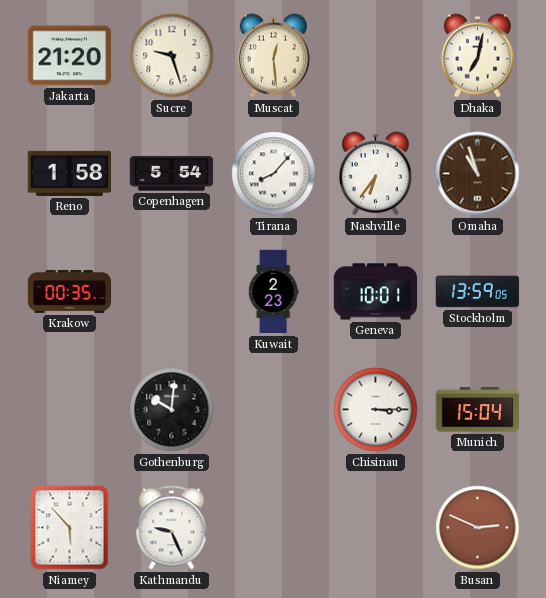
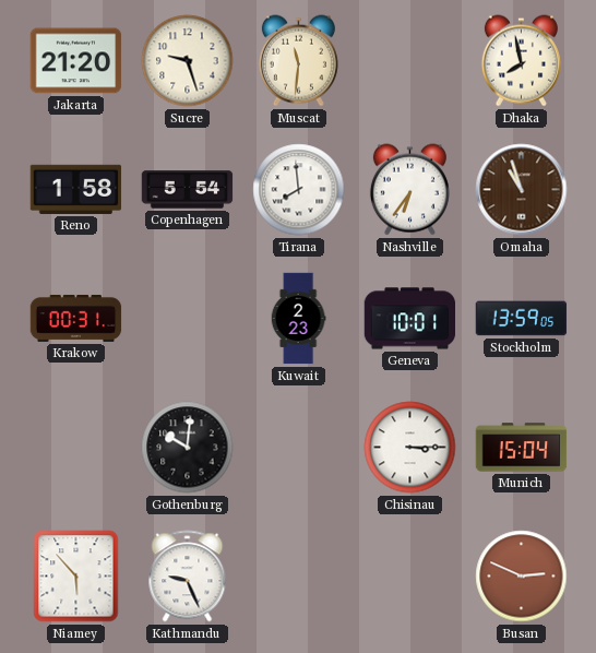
Muscat: 12:29 -> 11:31 (298, 61)
Dhaka: 7:02 -> 7:58 (521, 61)
Tirana: 8:07 -> 7:59 (299, 190)
Krakow: 00:35 -> 00:31 (76, 318)
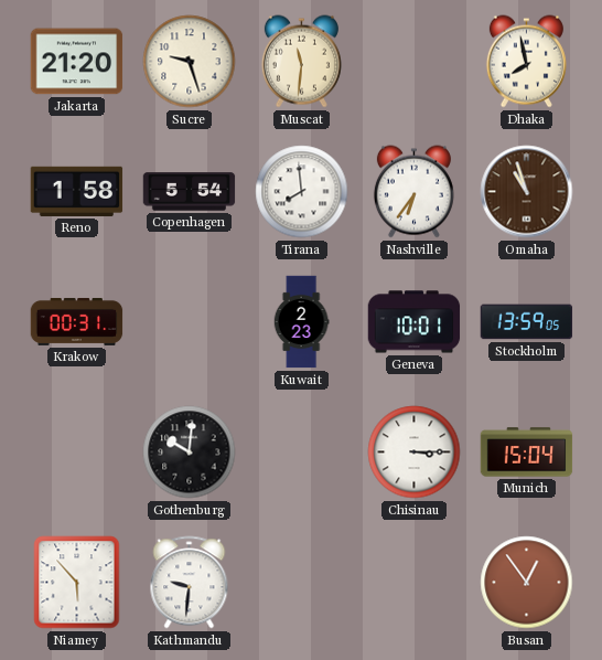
Kathmandu: 9:26 -> 9:31 (190, 583)
Busan: 2:49 -> 12:54 (527, 583)
